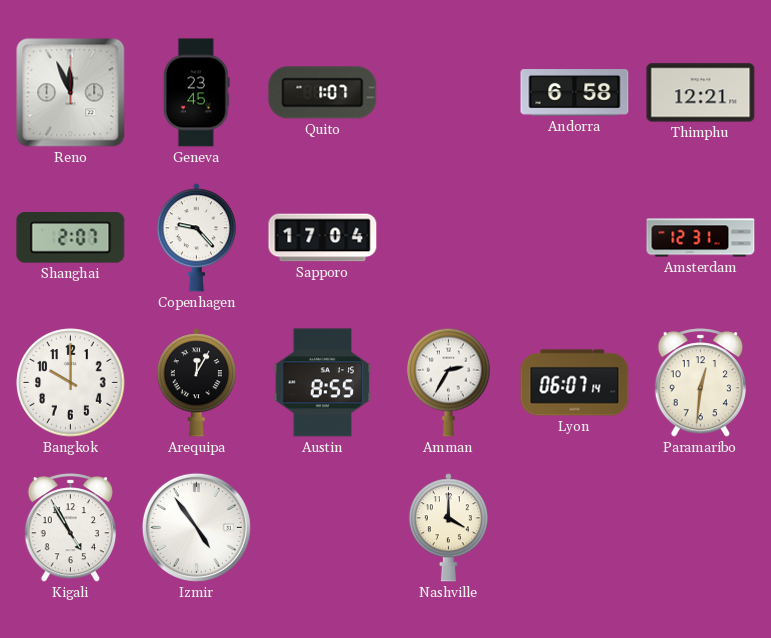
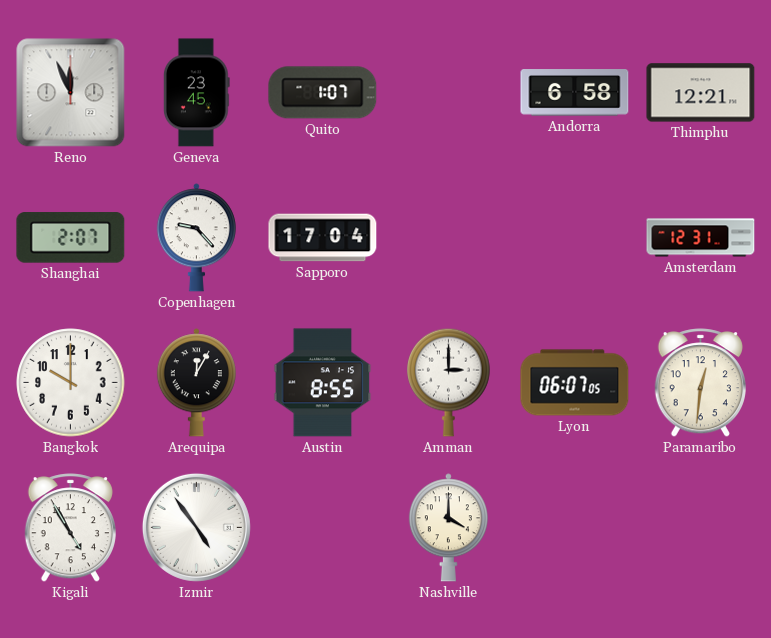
Amman: 2:35 -> 3:00 (449, 382)
Lyon: 06:07:14 -> 06:07:05 (575, 383)
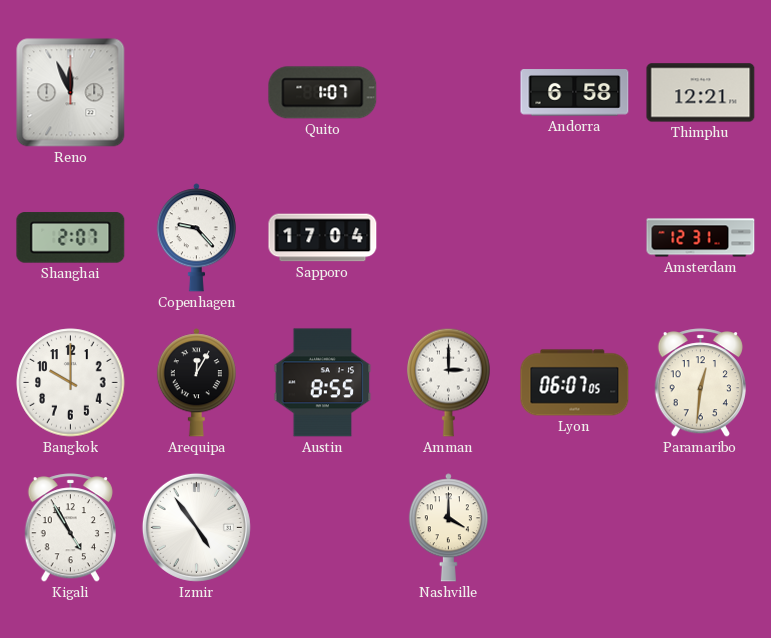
Geneva: 23:45 -> none (196, 93)
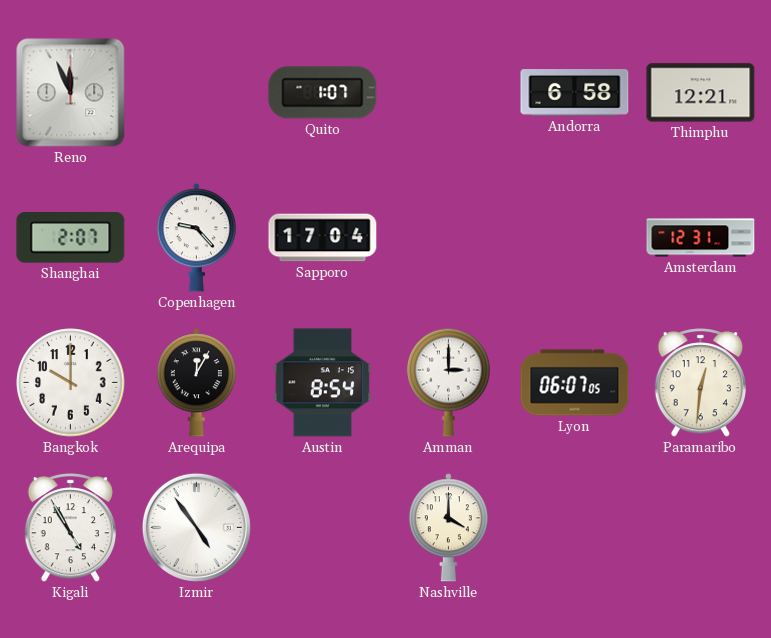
Austin: 8:55 -> 8:54 (323, 383)
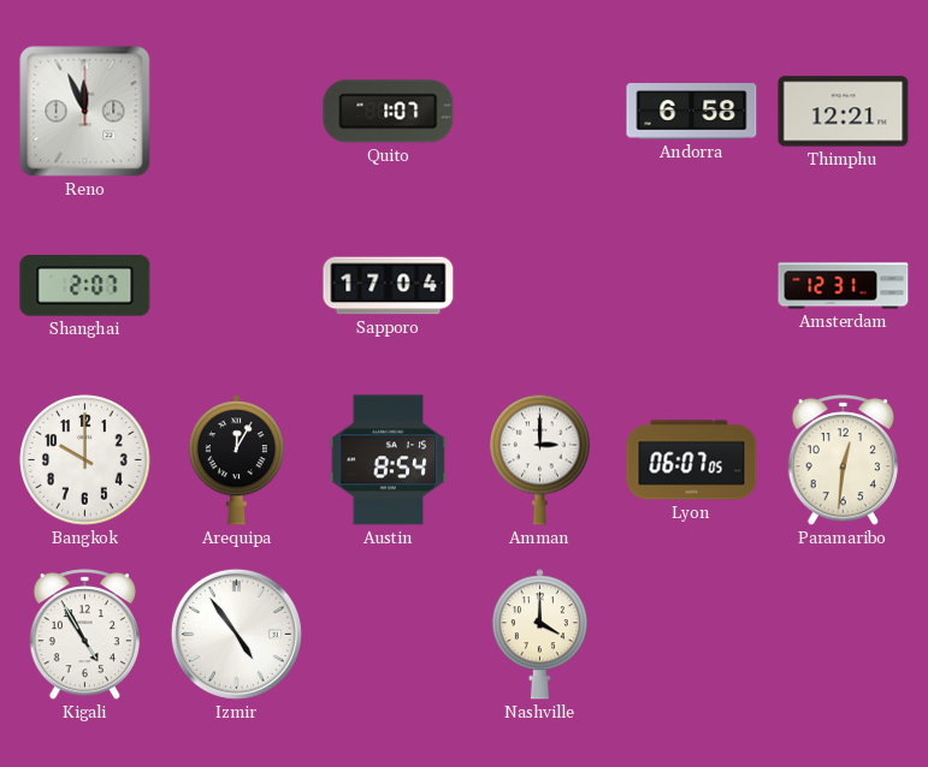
Copenhagen: 9:23 -> none (196, 238)
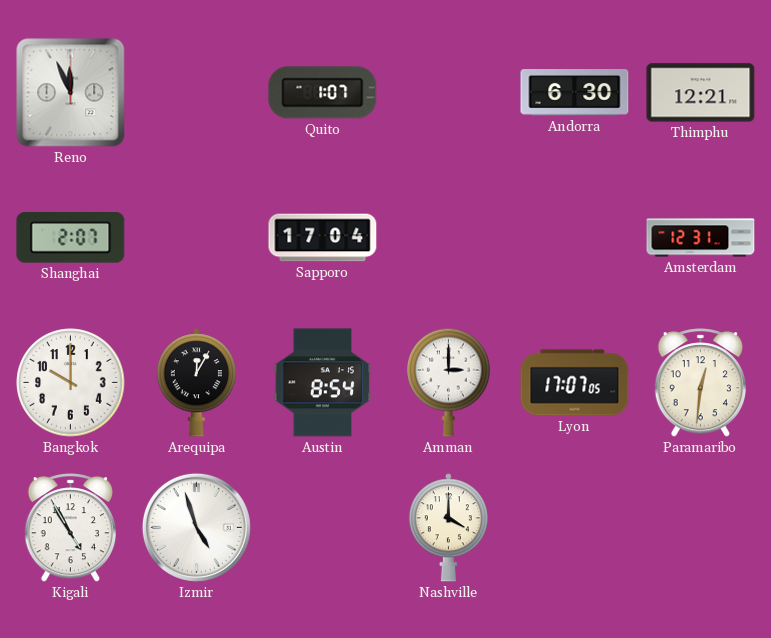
Andorra: 6:58 -> 6:30 (575, 93)
Lyon: 06:07 -> 17:07 (575, 383)
Izmir: 4:54 -> 4:57 (196, 527)
